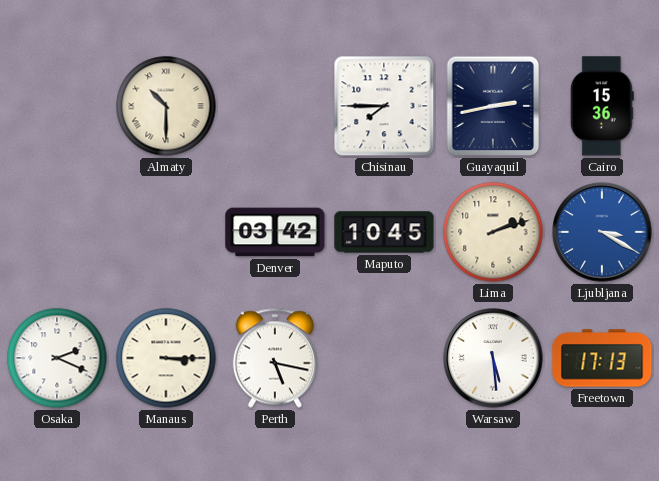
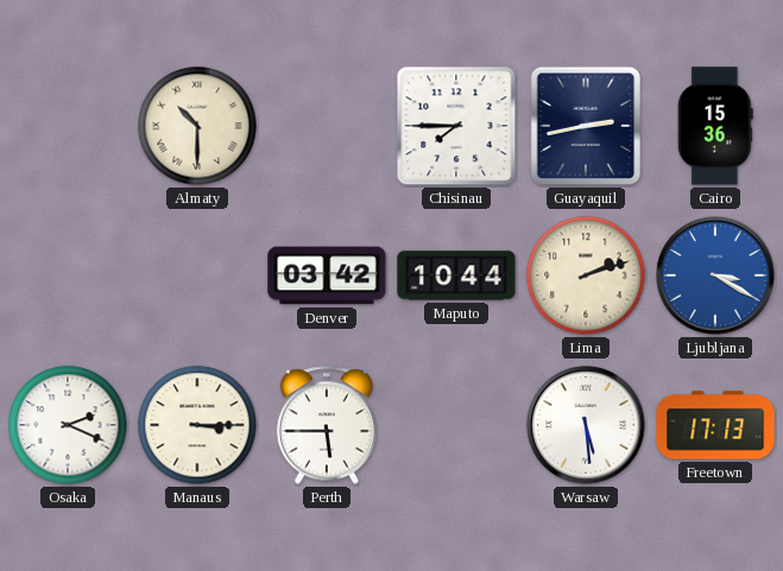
Maputo: 10:45 -> 10:44 (456, 275)
Perth: 5:17 -> 5:45 (326, 425)
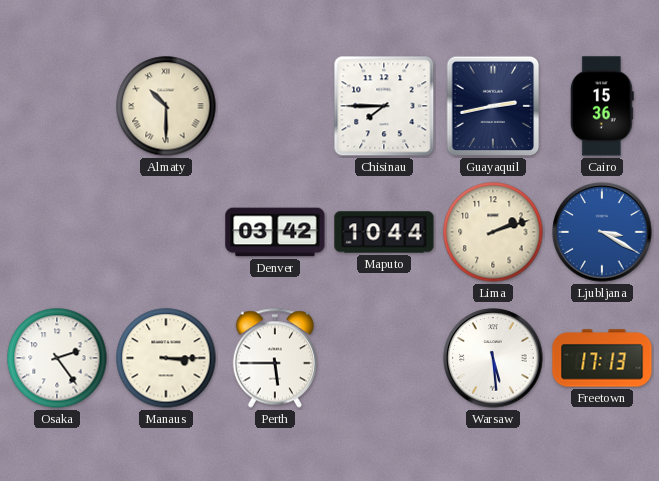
Osaka: 2:19 -> 2:24 (57, 358)
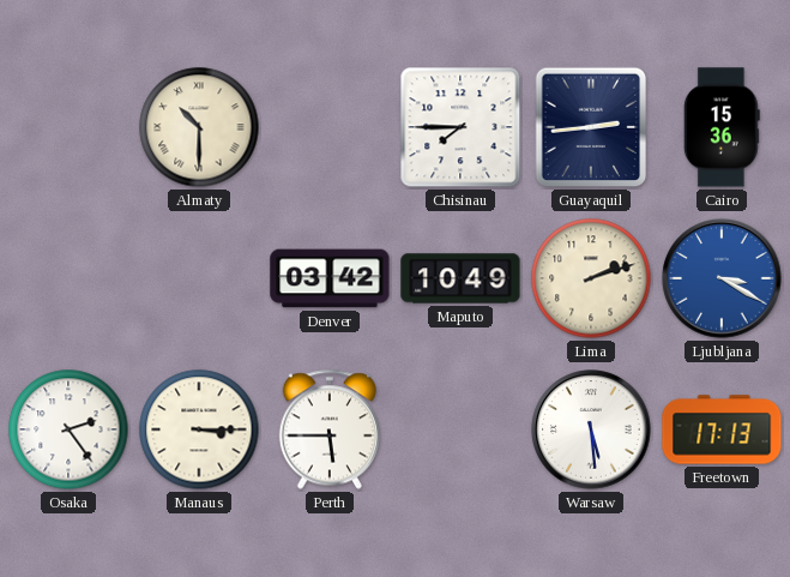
Guayaquil: 2:43 -> 2:44 (591, 127)
Maputo: 10:44 -> 10:49 (460, 278)
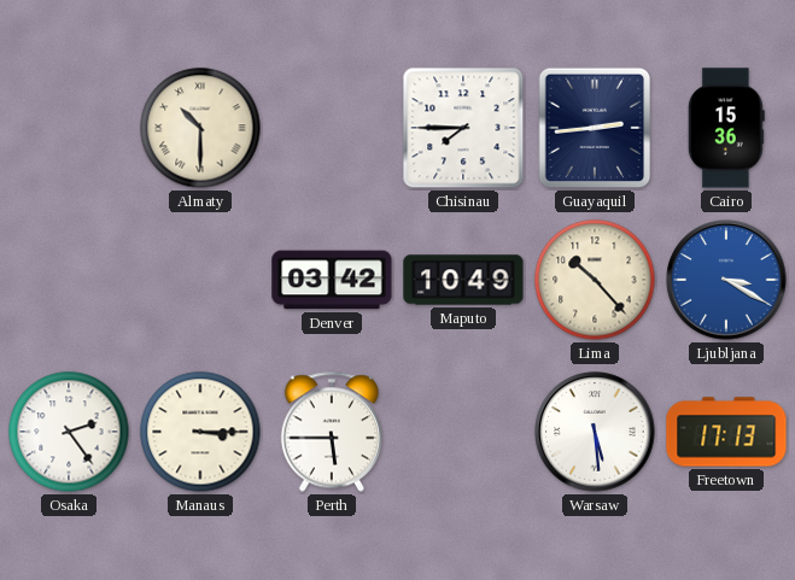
Lima: 2:12 -> 10:23 (595, 280)
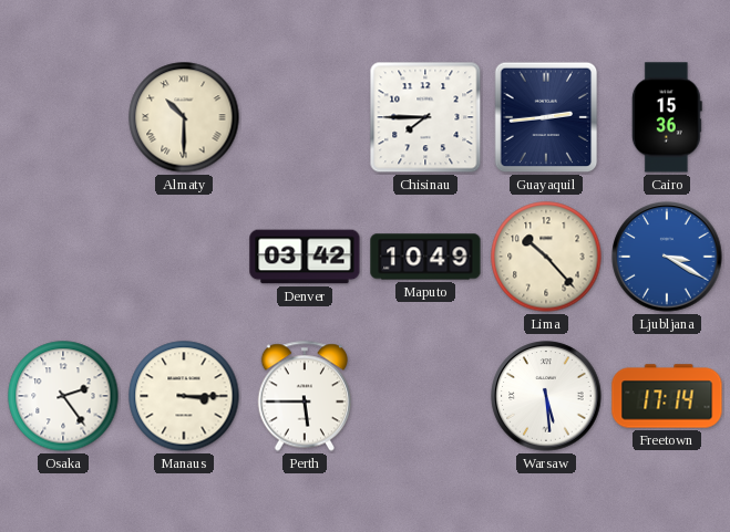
Freetown: 17:13 -> 17:14 (667, 396)
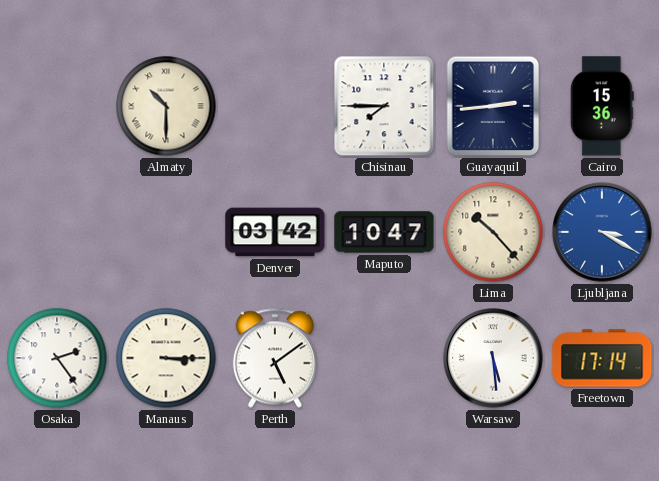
Maputo: 10:49 -> 10:47 (384, 232)
Perth: 5:45 -> 5:09 (274, 358)
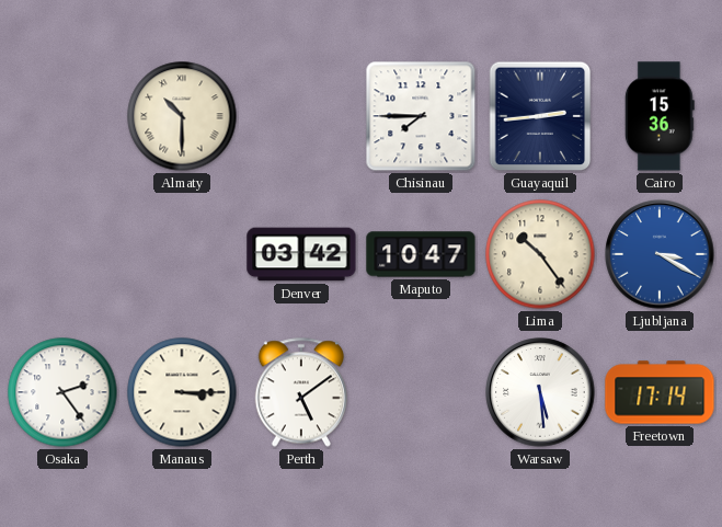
Lima: 10:23 -> 10:24 (540, 254)
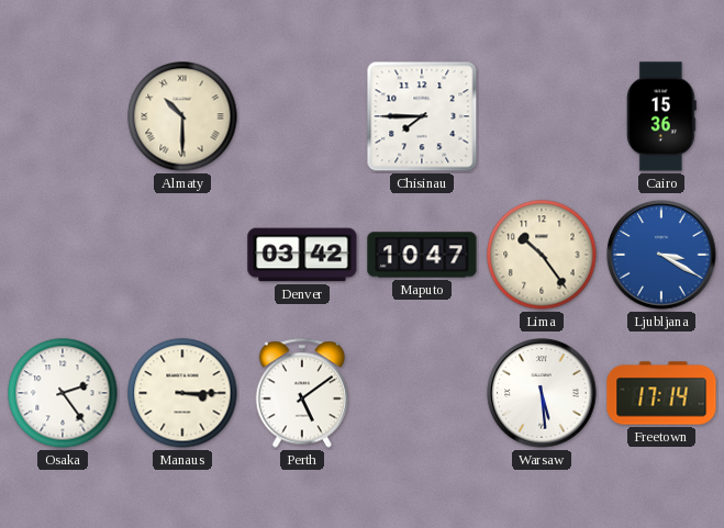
Guayaquil: 2:44 -> none (540, 116)
